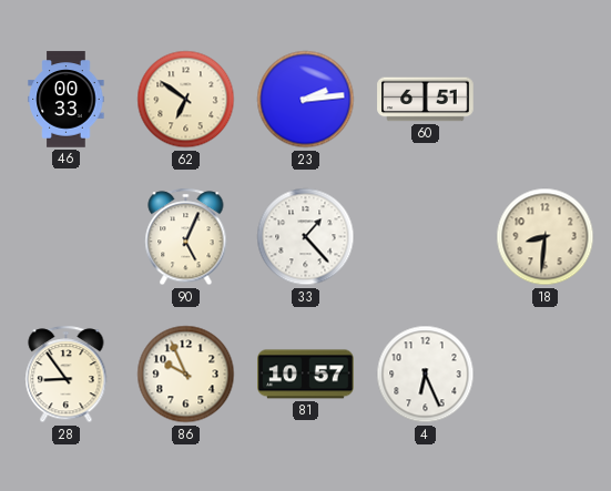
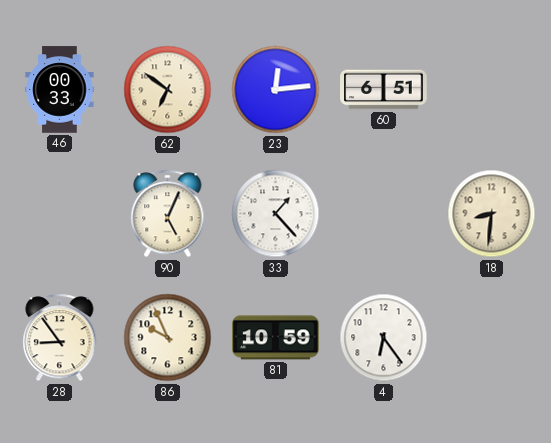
23: 2:14 -> 12:14 (276, 90)
81: 10:57 -> 10:59 (276, 338)
4: 6:26 -> 6:24 (384, 338)
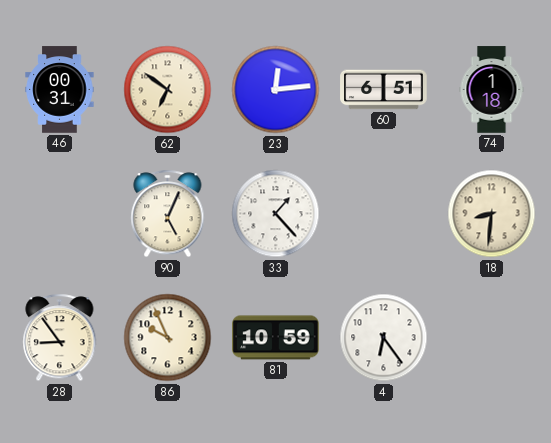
46: 00:33 -> 00:31 (60, 90)
74: none -> 1:18 (492, 90)
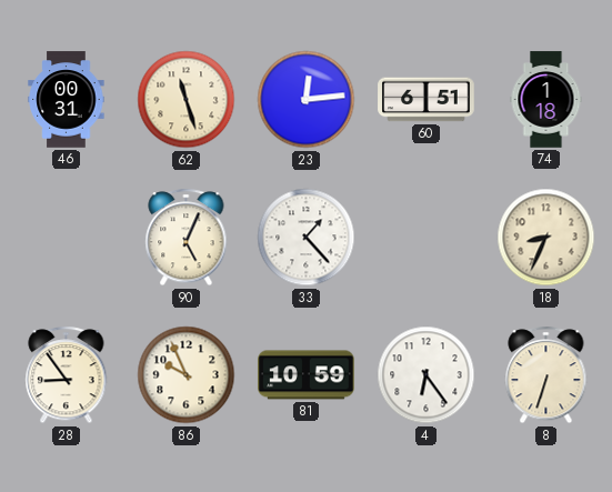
62: 6:51 -> 11:27 (187, 100)
18: 8:31 -> 8:34 (546, 238)
8: none -> 6:33 (546, 375)
